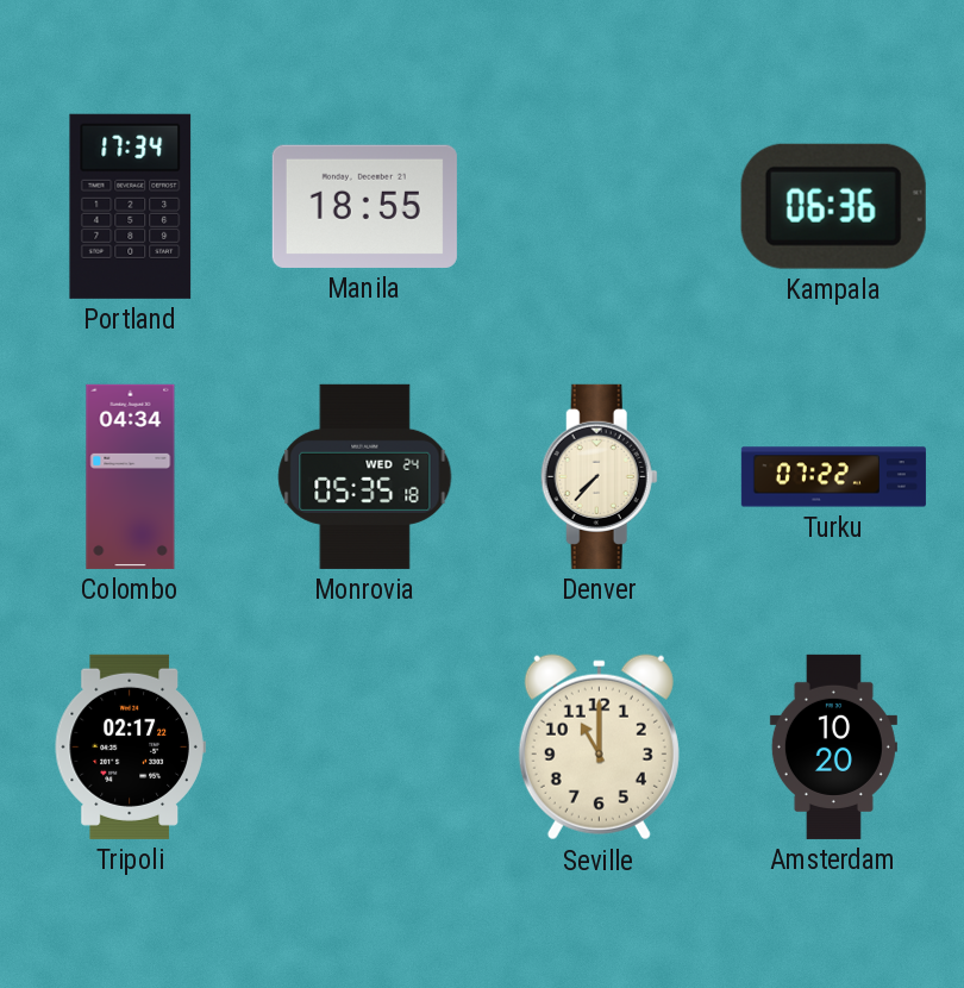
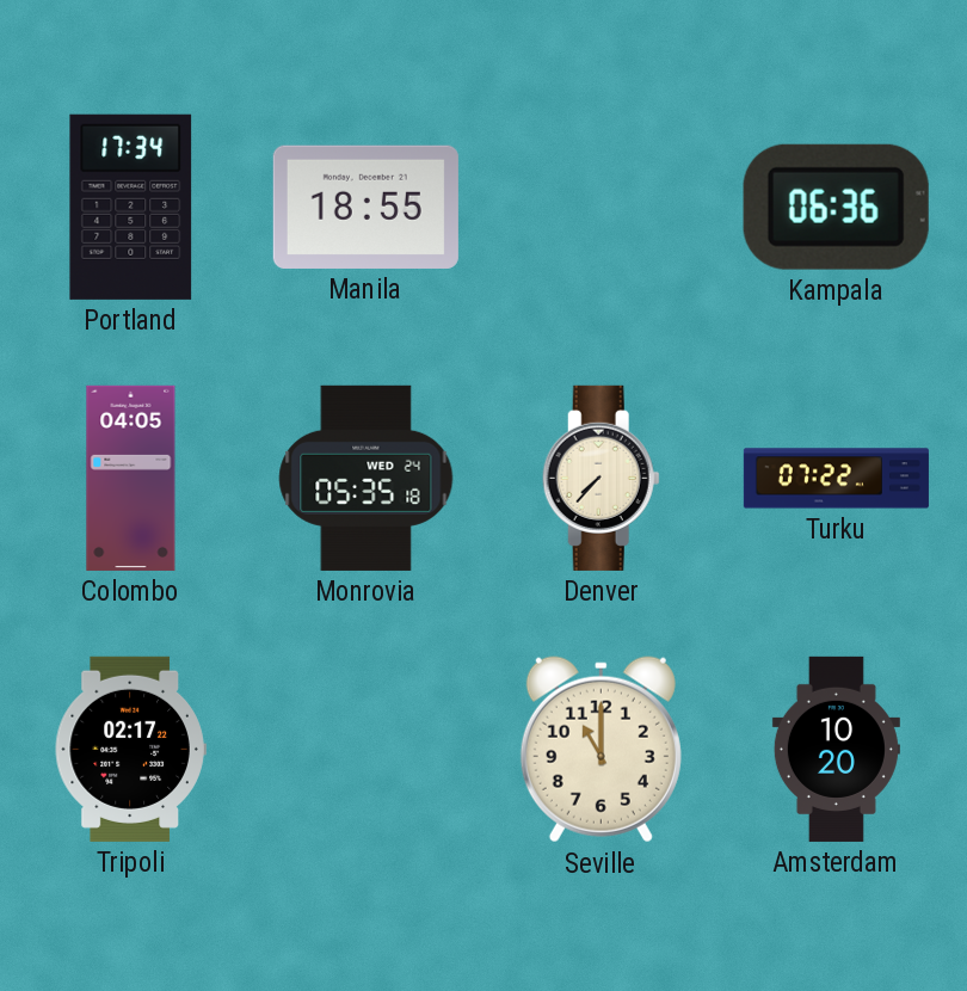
Colombo: 04:34 -> 04:05 (131, 478)
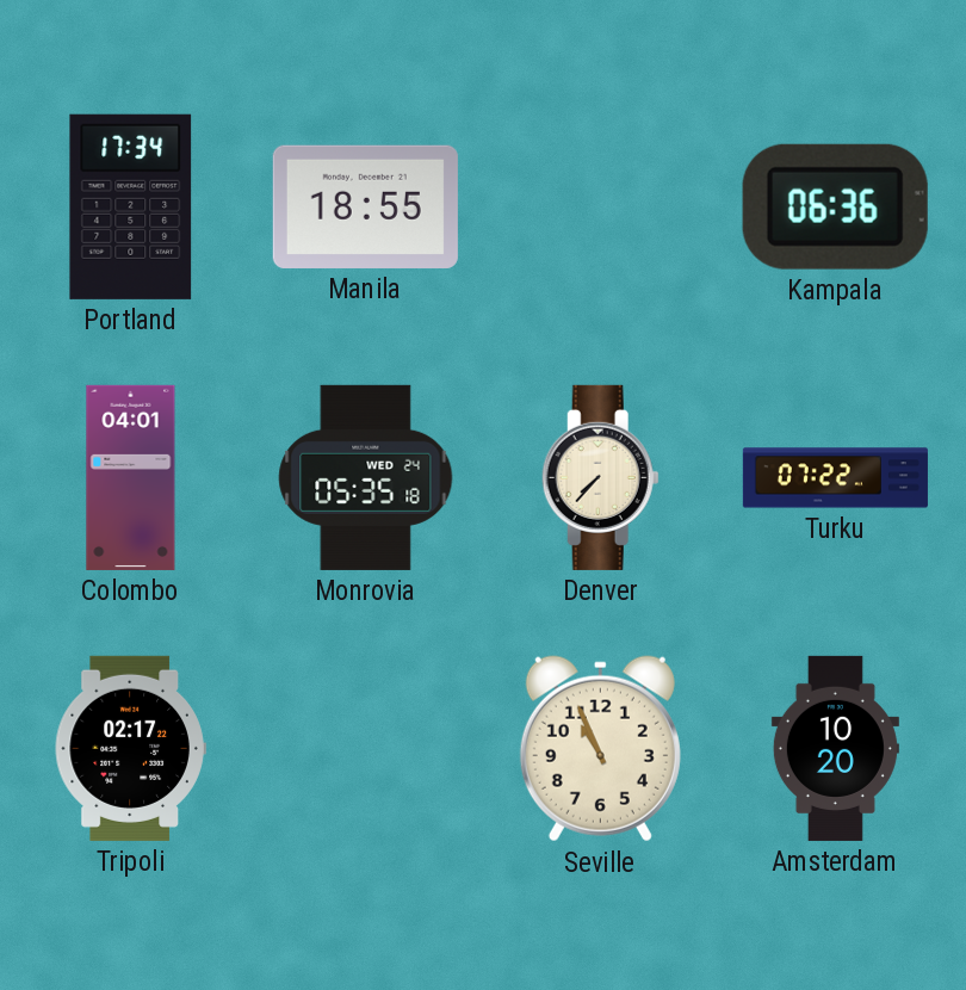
Colombo: 04:05 -> 04:01 (131, 477)
Seville: 11:00 -> 10:56 (600, 749)
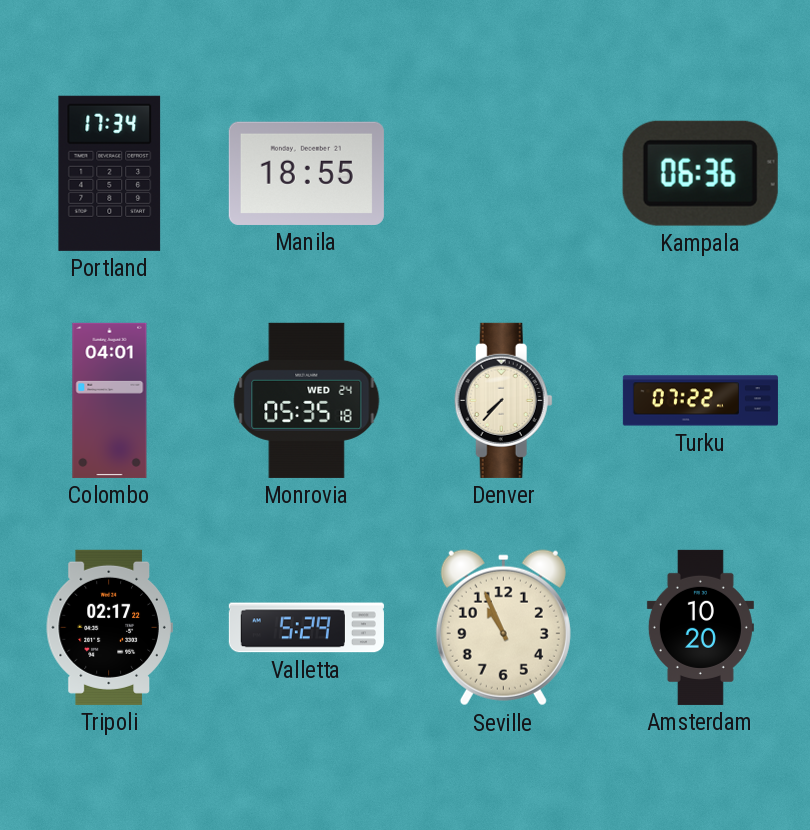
Valletta: none -> 5:29 (306, 628)
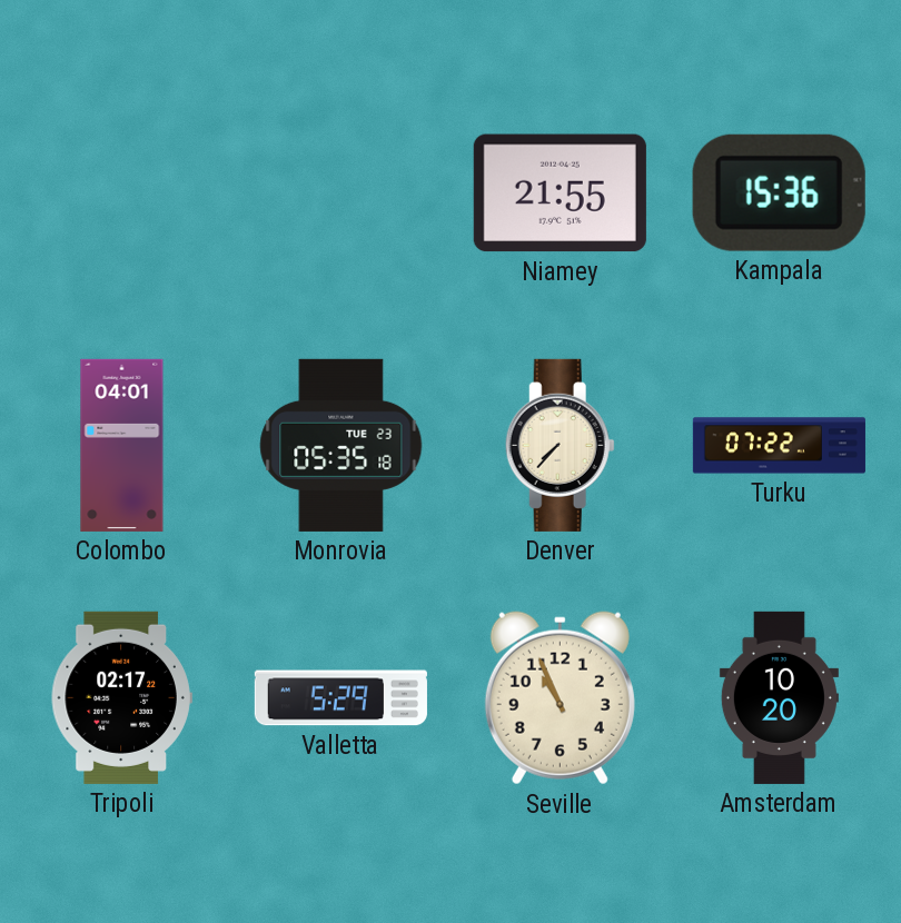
Portland: 17:34 -> none (110, 173)
Manila: 18:55 -> none (306, 173)
Niamey: none -> 21:55 (560, 193)
Kampala: 06:36 -> 15:36 (779, 192)
Monrovia date: WED 24 -> TUE 23 (341, 445)
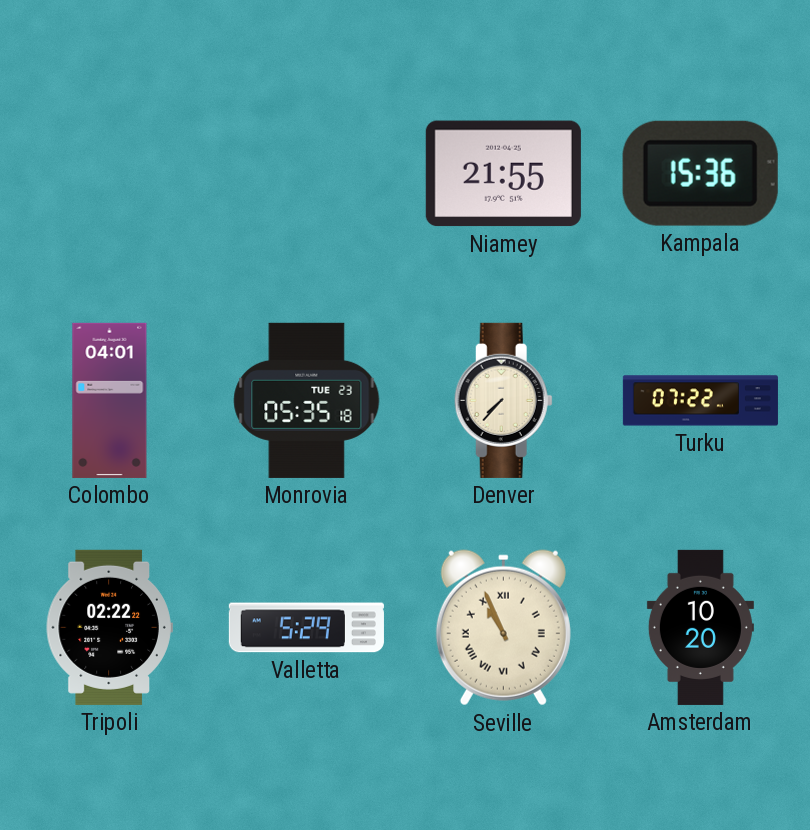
Tripoli: 02:17 -> 02:22 (109, 627)
Seville numerals: Arabic -> Roman (503, 628)
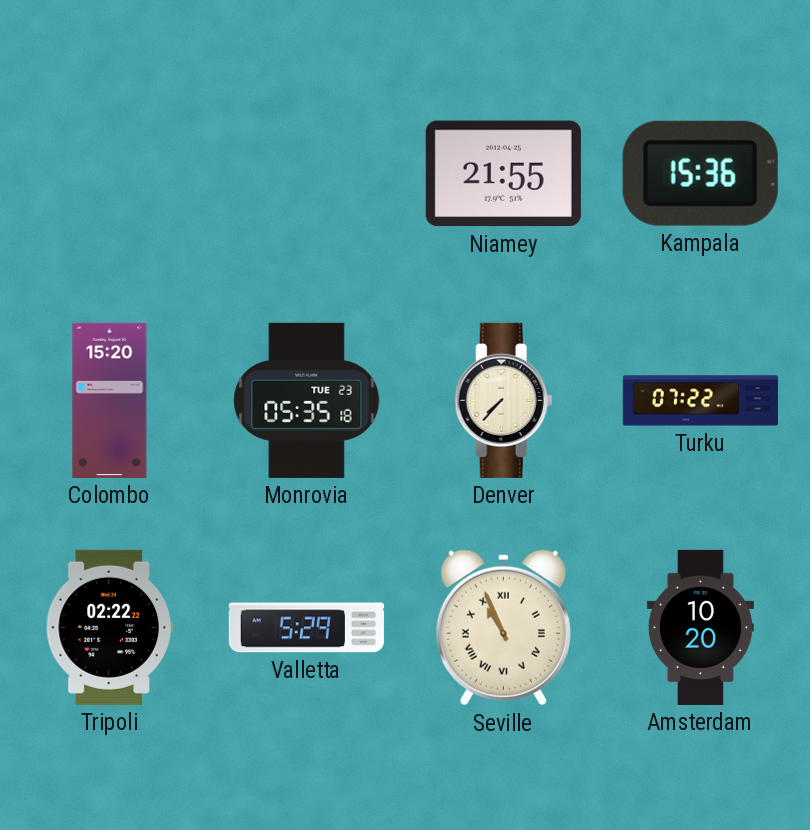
Colombo: 04:01 -> 15:20 (110, 400)
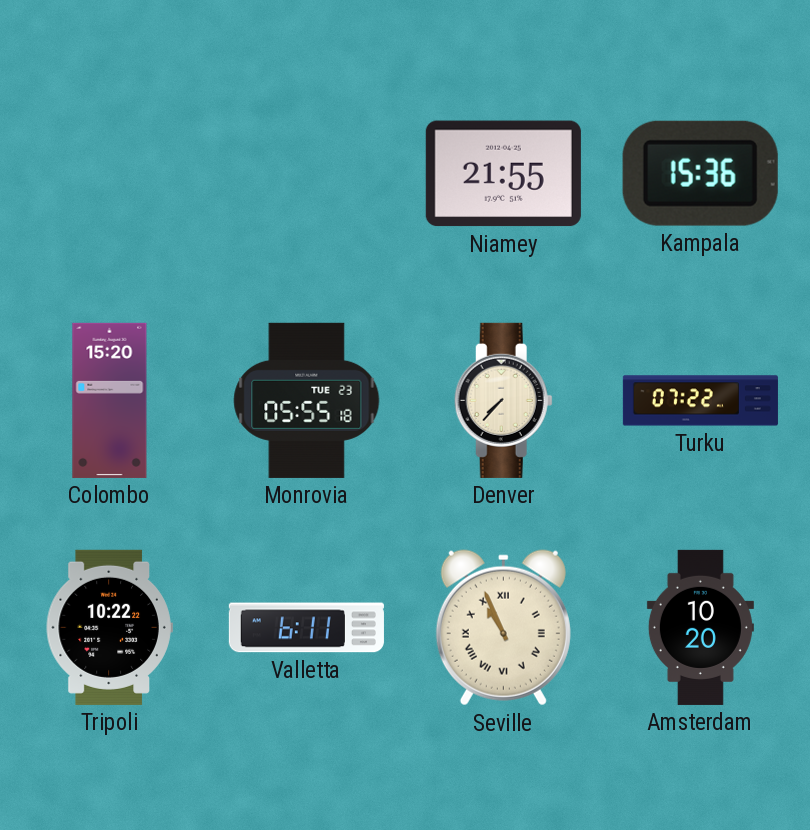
Monrovia: 05:35 -> 05:55 (307, 400)
Tripoli: 02:22 -> 10:22 (109, 627)
Valletta: 5:29 -> 6:11 (306, 628)
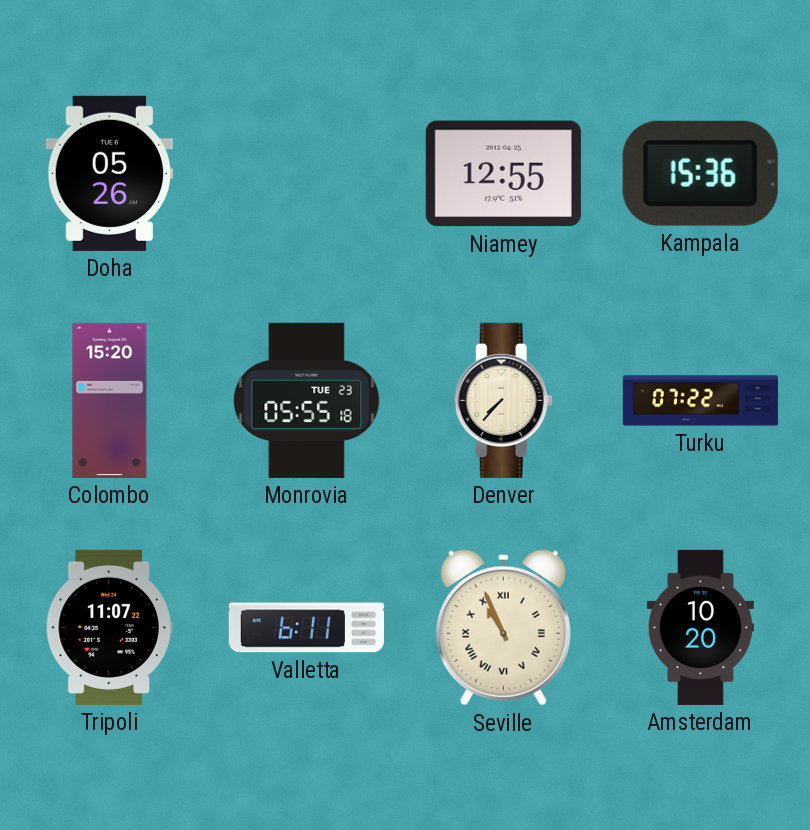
Doha: none -> 05:26 (110, 173)
Niamey: 21:55 -> 12:55 (503, 174)
Tripoli: 10:22 -> 11:07 (109, 627)
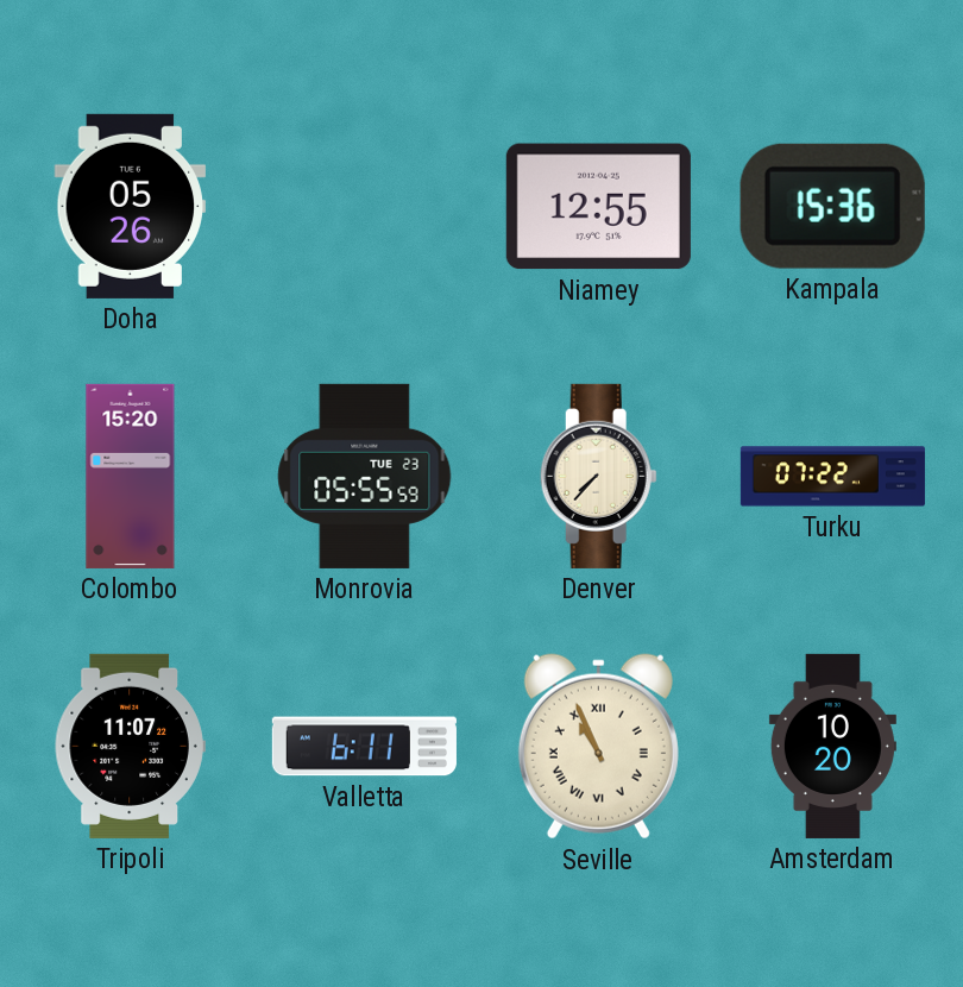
Monrovia: 05:55:18 -> 05:55:59 (365, 476)
